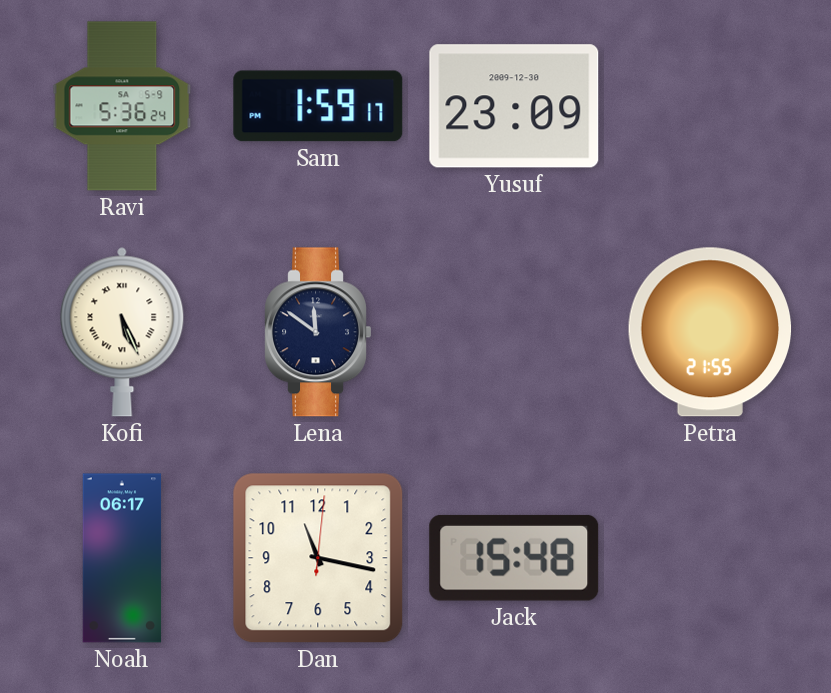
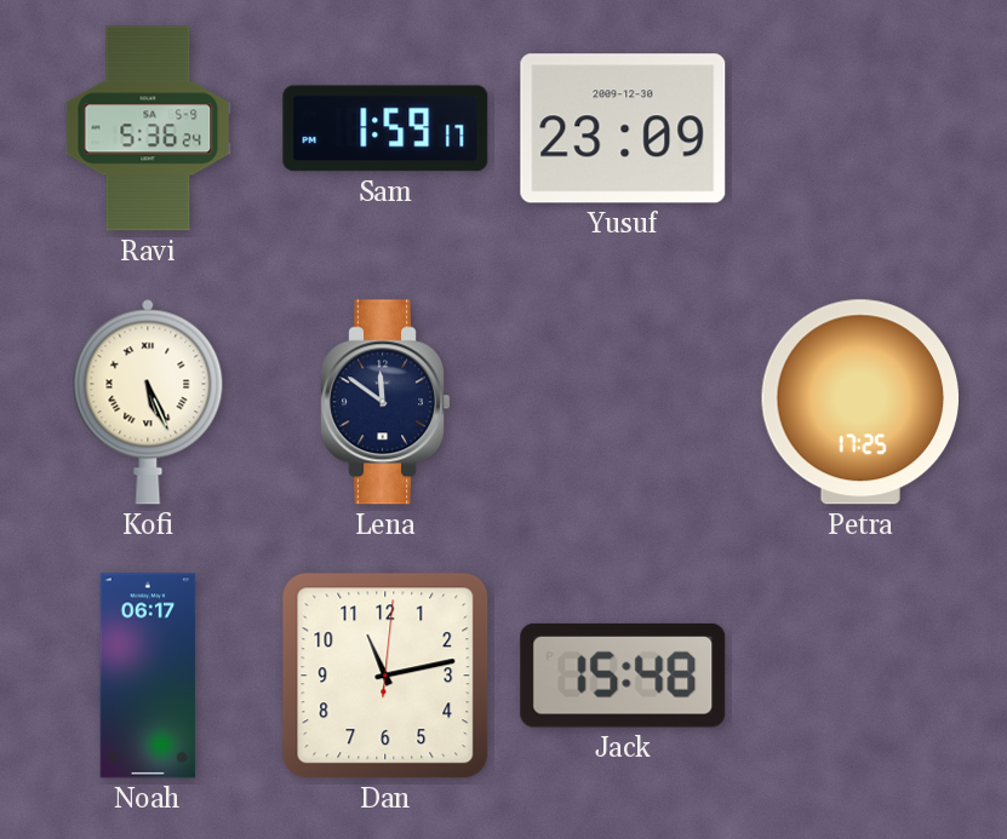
Petra: 21:55 -> 17:25 (860, 402)
Dan: 11:17 -> 11:13 (385, 676)
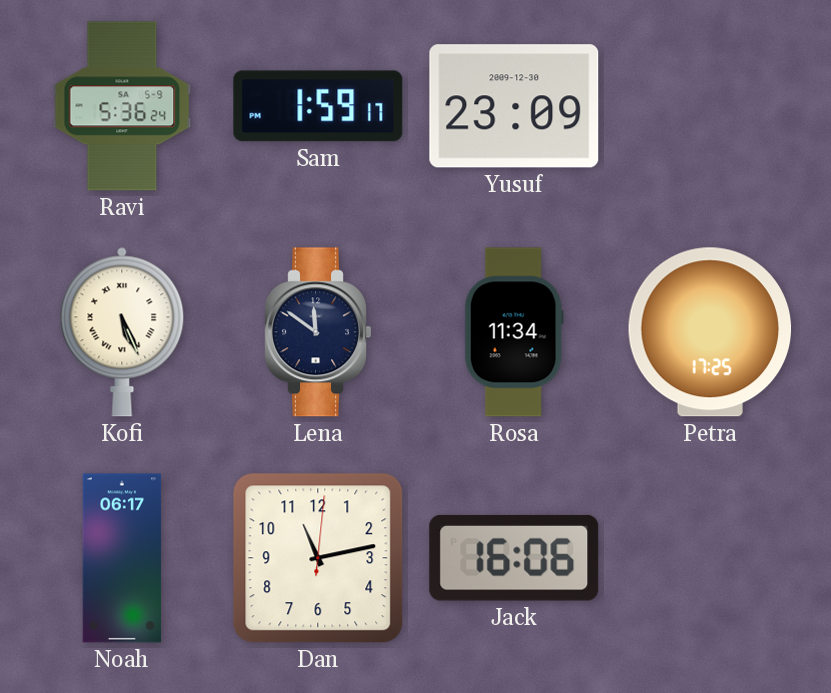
Rosa: none -> 11:34 (514, 332)
Jack: 15:48 -> 16:06 (514, 558)
